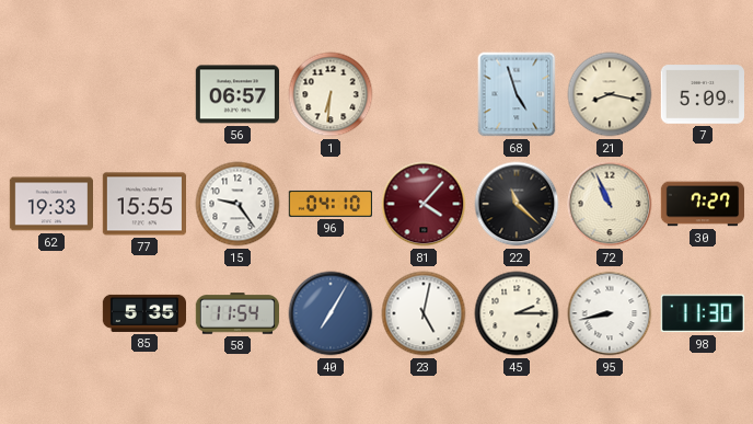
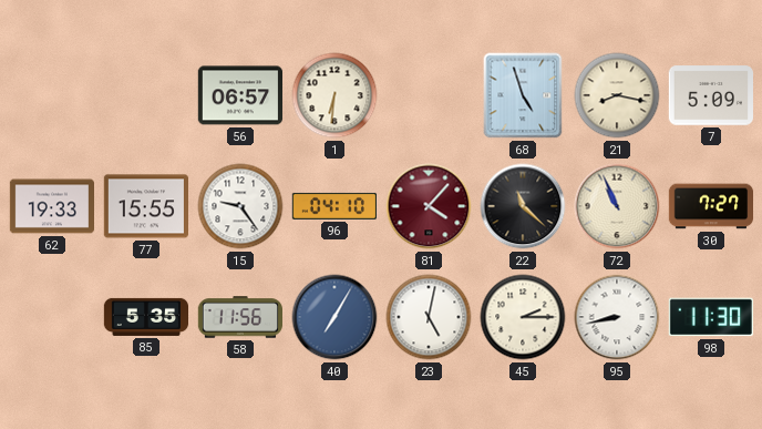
58: 11:54 -> 11:56 (239, 317)
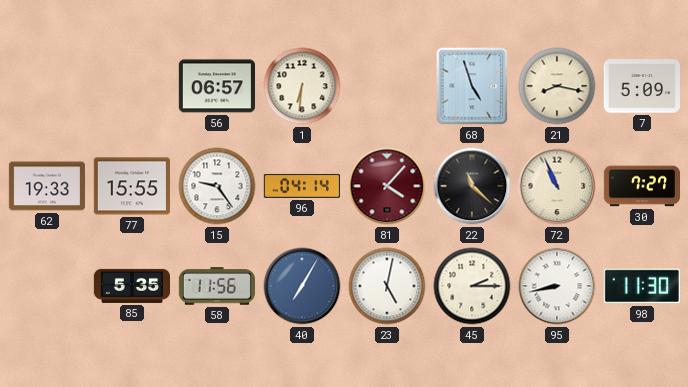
96: 04:10 -> 04:14 (301, 186)
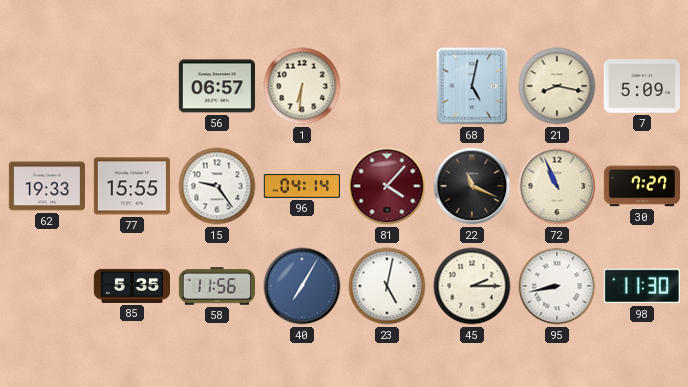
68: 4:57 -> 5:02 (472, 86)
22: 11:22 -> 11:19 (472, 186)
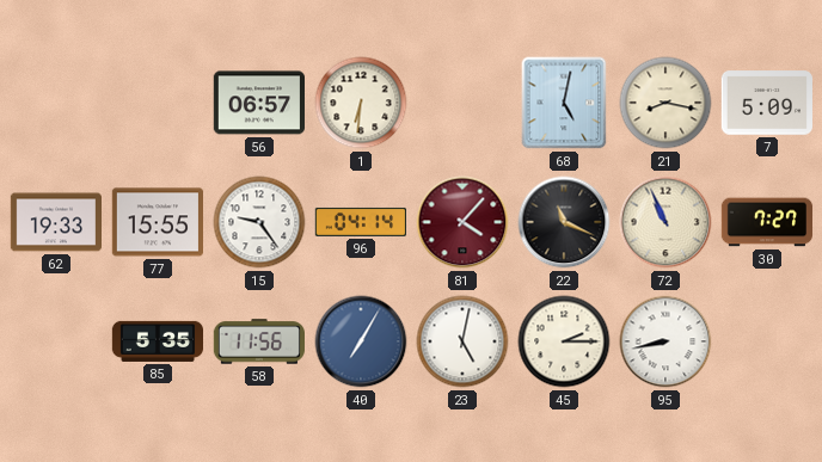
98: 11:30 -> none (642, 286)
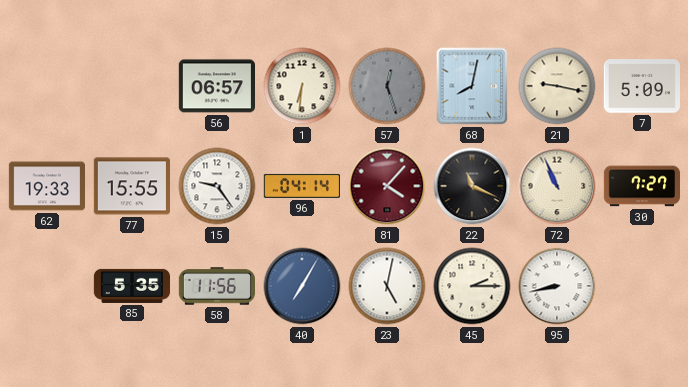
57: none -> 12:27 (387, 86)
68: 5:02 -> 8:02 (472, 86)
21: 8:17 -> 9:17 (557, 86)
